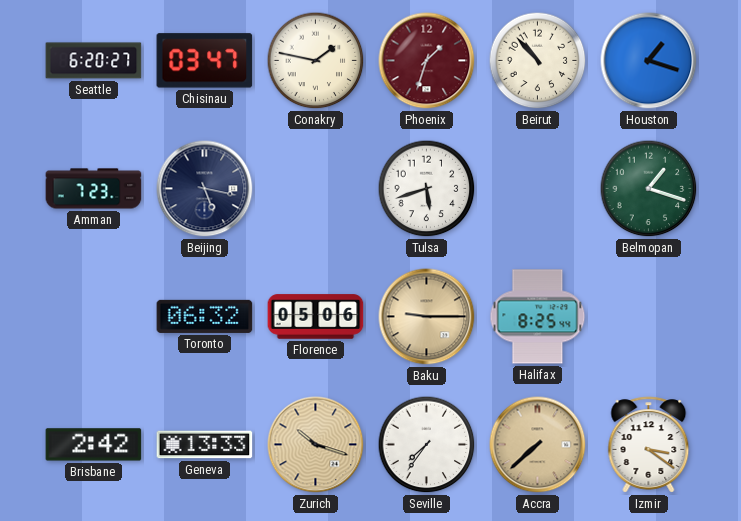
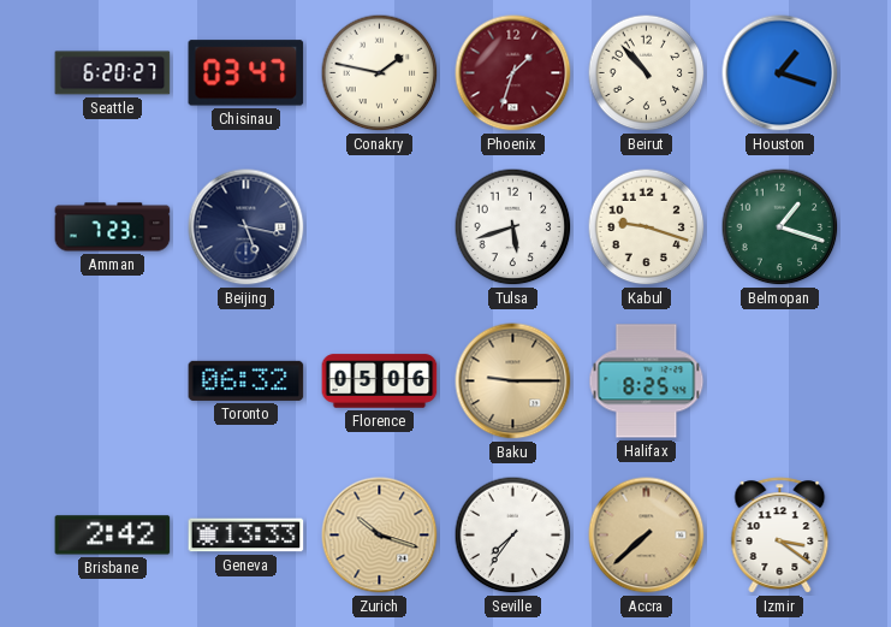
Kabul: none -> 9:18 (647, 227)
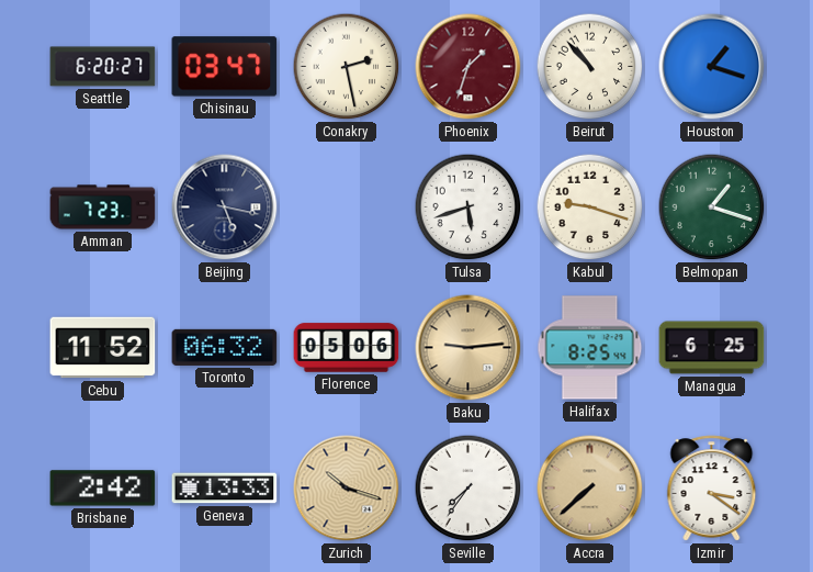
Conakry: 1:47 -> 2:28 (347, 67)
Cebu: none -> 11:52 (103, 348)
Baku: 9:15 -> 9:14 (468, 348)
Managua: none -> 6:25 (712, 348)
